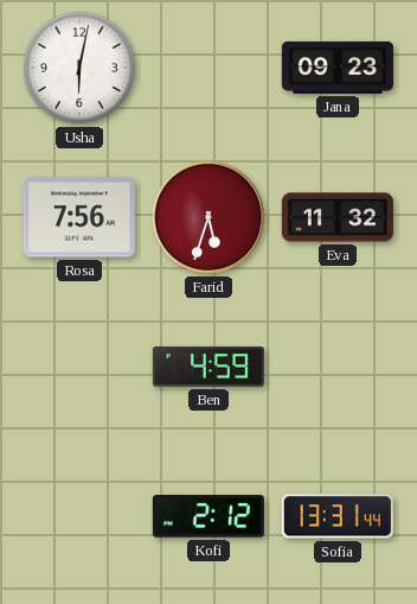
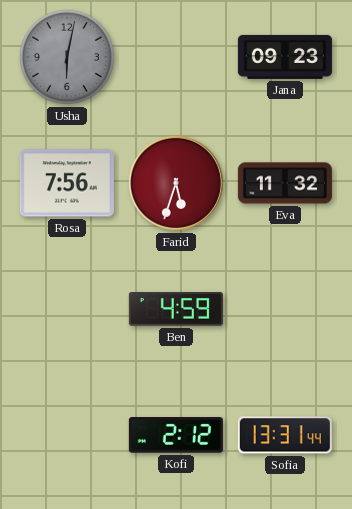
Usha dial: white -> grey (67, 57)
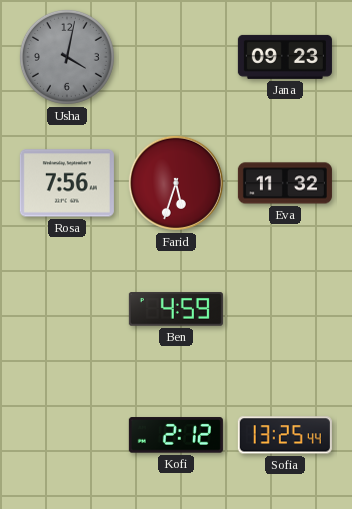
Usha: 6:02 -> 4:02 (67, 57)
Sofia: 13:31 -> 13:25 (285, 435)
